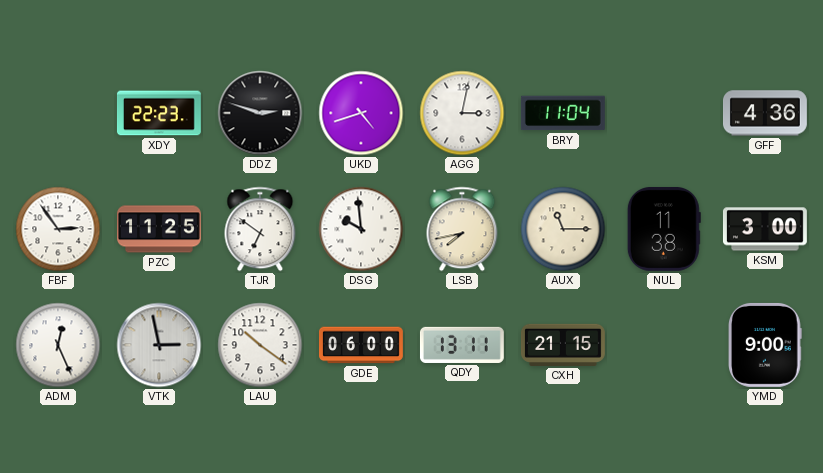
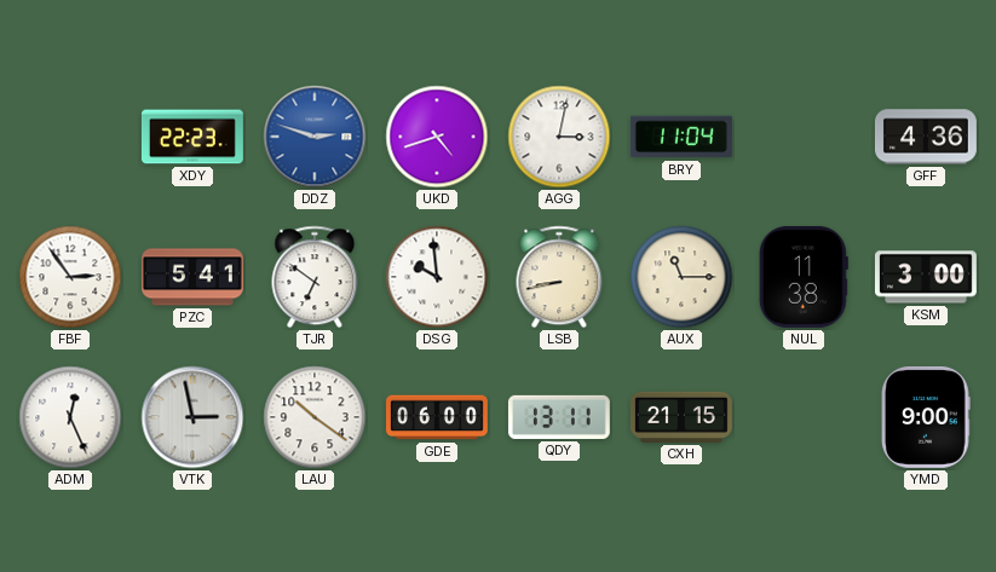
DDZ dial: black -> blue (315, 137)
PZC: 11:25 -> 5:41 (194, 277)
LSB: 7:43 -> 8:43 (559, 277)
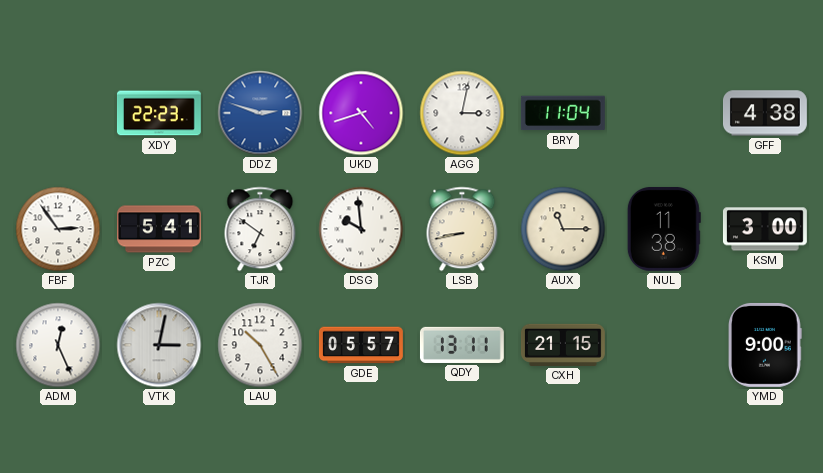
GFF: 4:36 -> 4:38 (766, 113)
VTK: 2:58 -> 3:02 (159, 345)
LAU: 10:21 -> 10:25 (260, 345)
GDE: 06:00 -> 05:57 (362, 345)
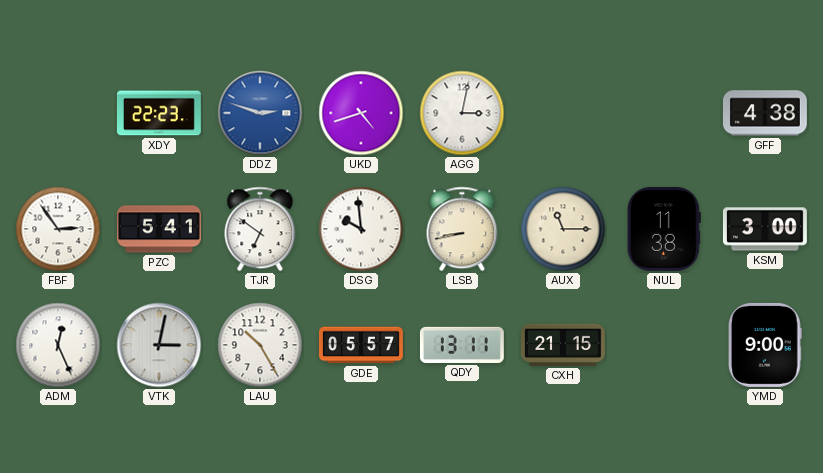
BRY: 11:04 -> none (563, 113)
